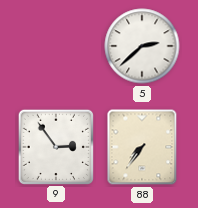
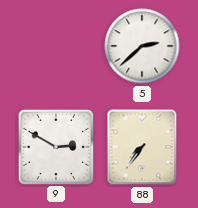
9: 2:54 -> 2:50 (55, 146)
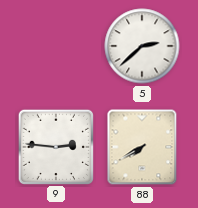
9: 2:50 -> 2:46 (55, 146)
88: 7:36 -> 7:40 (142, 147)
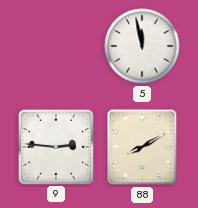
5: 2:38 -> 11:58 (142, 46)
88: 7:40 -> 8:10 (142, 147)
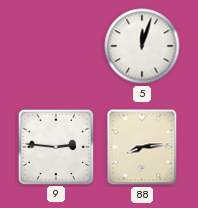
5: 11:58 -> 12:03 (142, 46)
88: 8:10 -> 8:14 (142, 147)
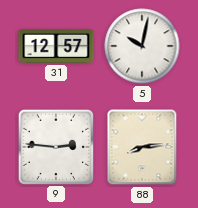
31: none -> 12:57 (56, 46)
5: 12:03 -> 10:02 (142, 46)
